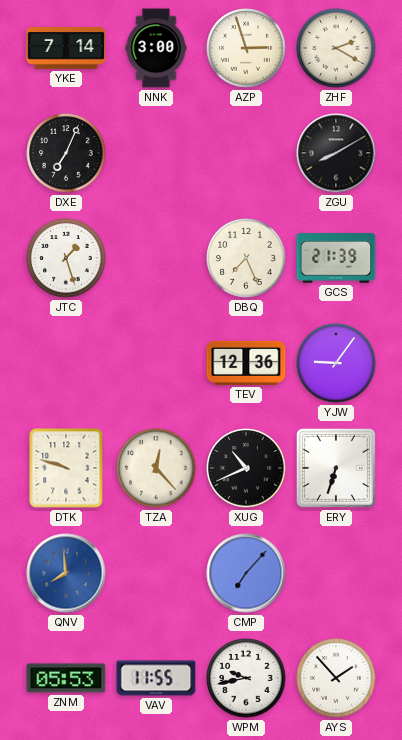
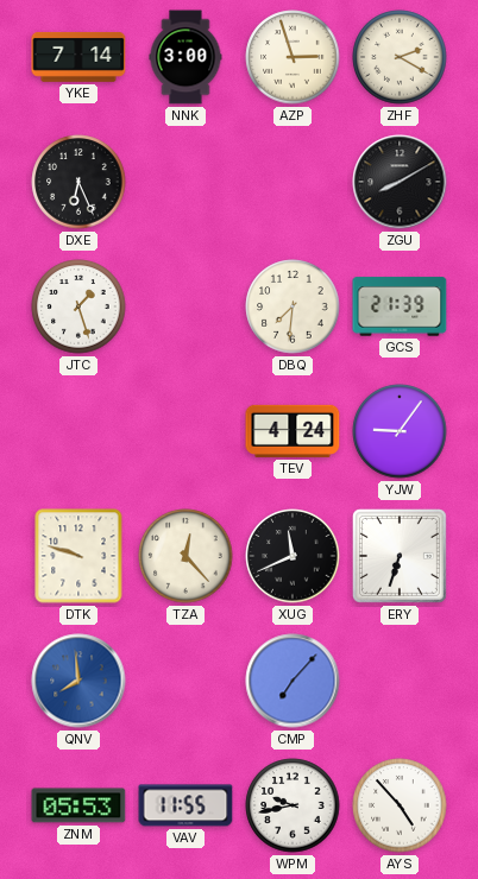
DXE: 7:04 -> 6:26 (78, 182)
DBQ: 7:26 -> 7:31 (293, 306)
TEV: 12:36 -> 4:24 (293, 431)
XUG: 10:41 -> 11:41 (293, 556)
AYS: 1:53 -> 4:53 (400, 805)
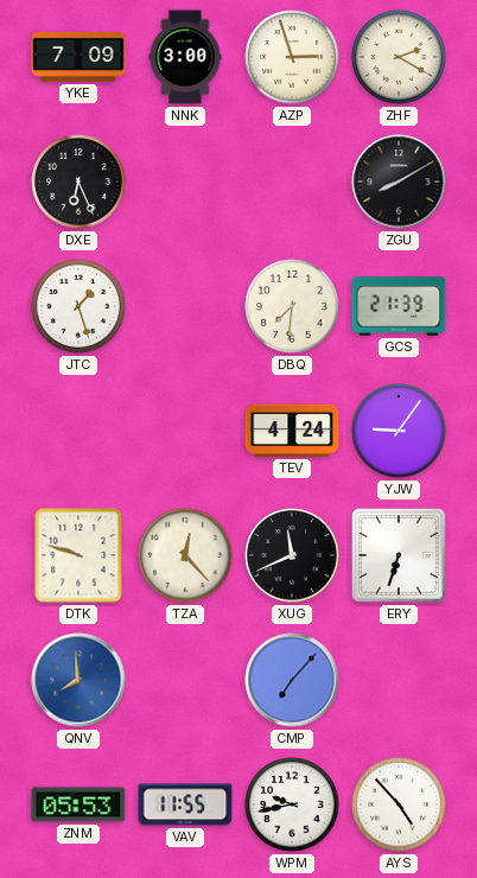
YKE: 7:14 -> 7:09 (78, 57)
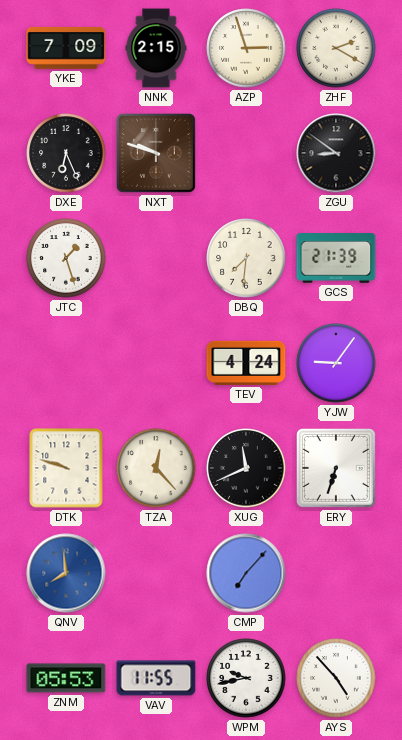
NNK: 3:00 -> 2:15 (156, 48)
NXT: none -> 9:48 (156, 153)
ZGU: 8:10 -> 8:51 (336, 153)
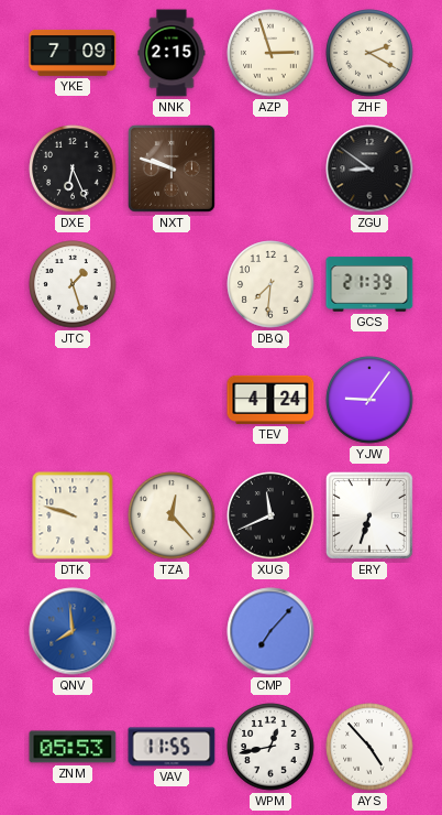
WPM: 9:43 -> 12:43 (270, 747)
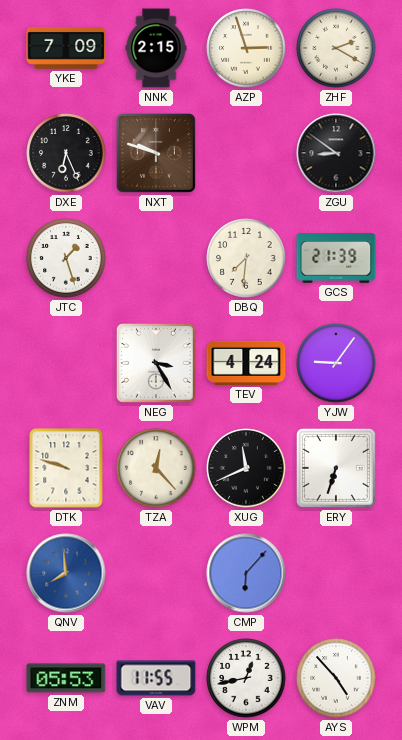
NEG: none -> 3:25 (156, 363)
CMP: 7:07 -> 6:07 (246, 573)
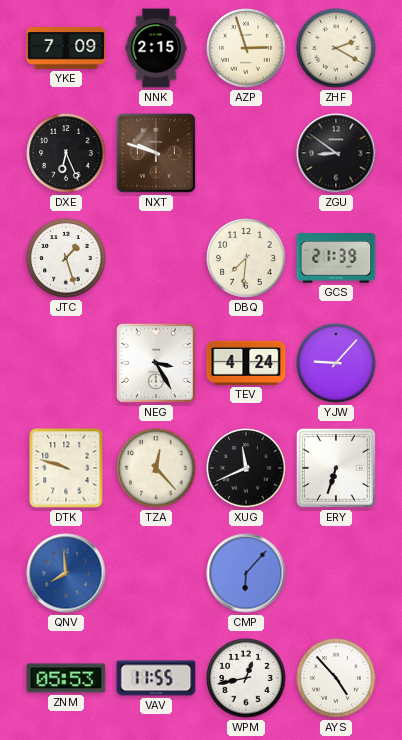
YJW: 9:06 -> 9:07 (336, 363)
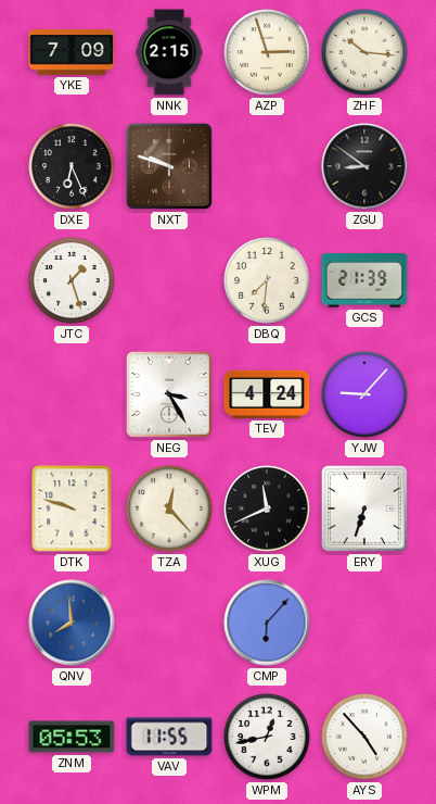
ZHF: 2:20 -> 10:16 (364, 52)
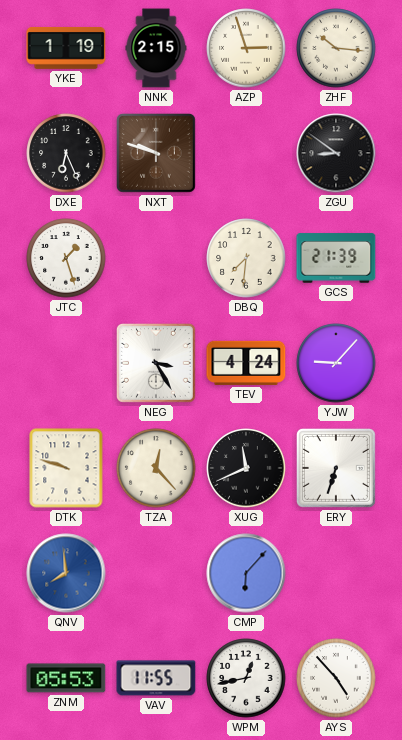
YKE: 7:09 -> 1:19 (66, 48)
